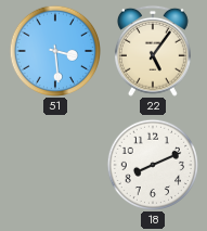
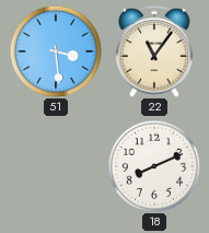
22: 5:06 -> 11:06 (154, 51)
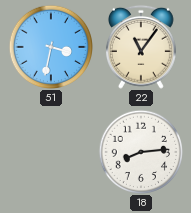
51: 3:29 -> 3:32 (50, 46)
18: 8:11 -> 8:14 (140, 151)
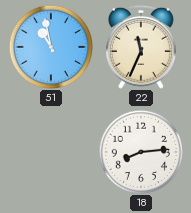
51: 3:32 -> 10:58 (50, 46)
22: 11:06 -> 11:34 (141, 47)
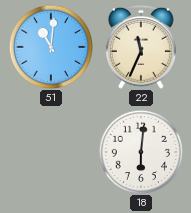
51: 10:58 -> 11:01 (50, 46)
18: 8:14 -> 6:01 (140, 151)
